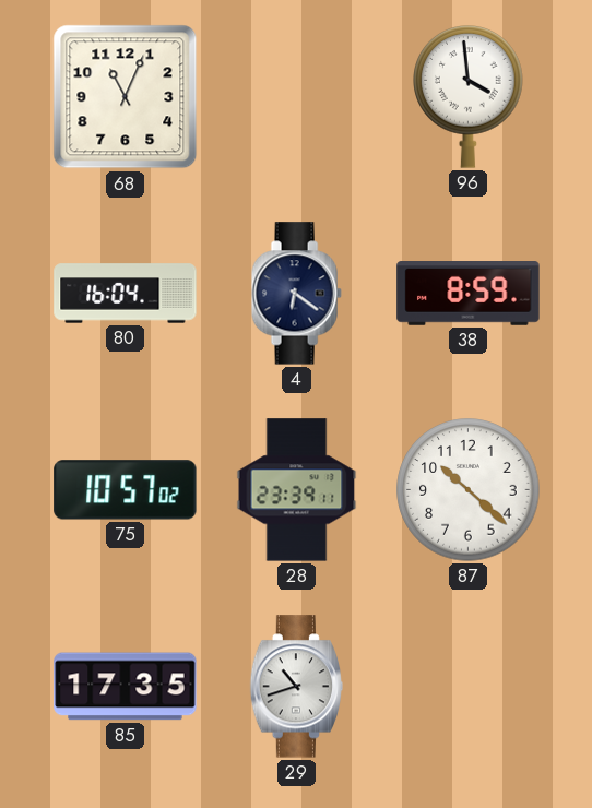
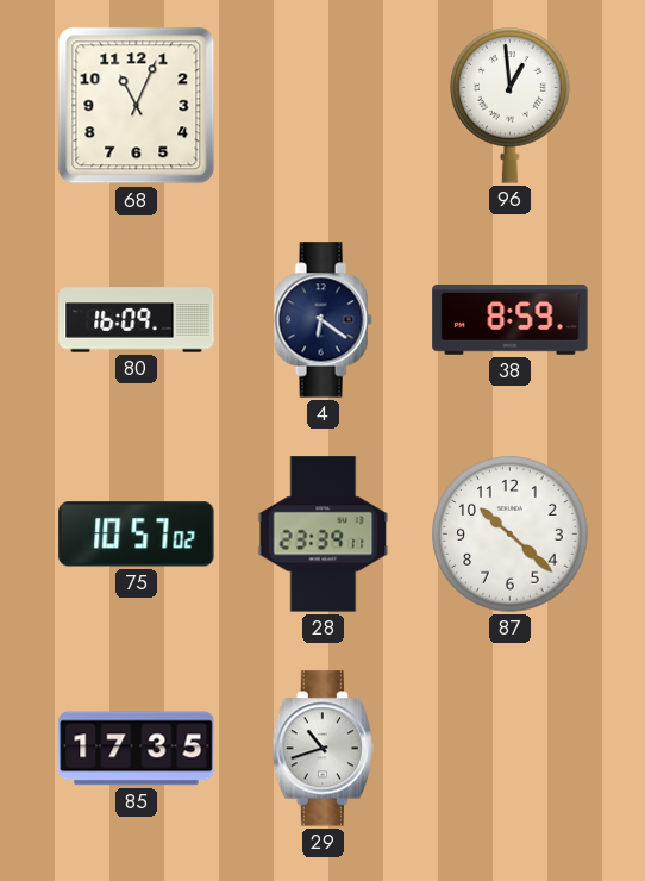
96: 3:59 -> 12:59 (511, 106)
80: 16:04 -> 16:09 (137, 320)
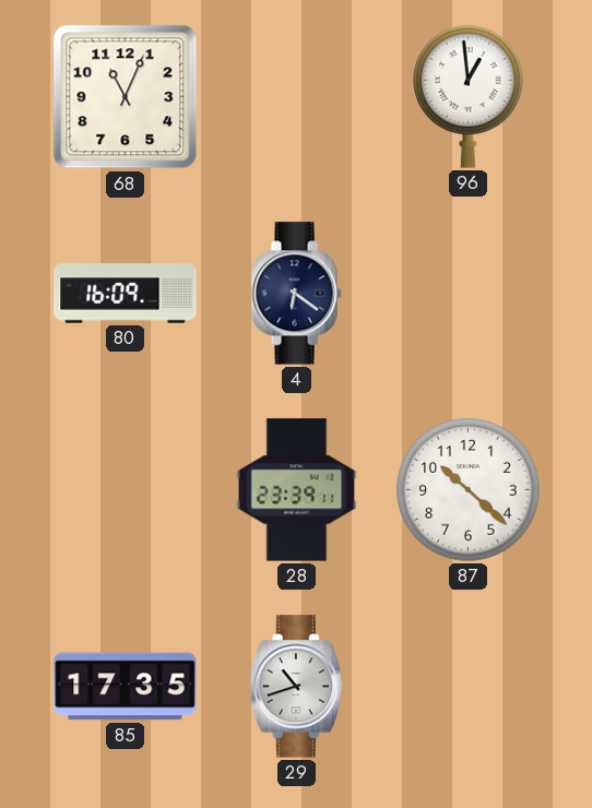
38: 8:59 -> none (511, 320)
75: 10:57 -> none (137, 535)
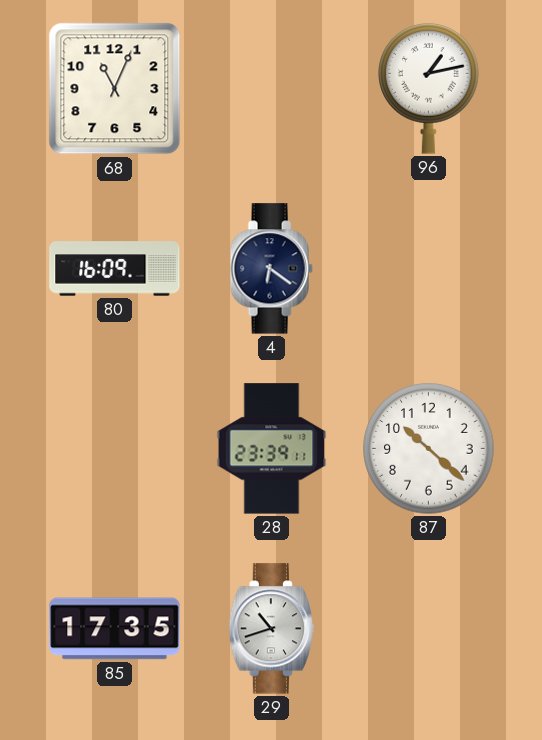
96: 12:59 -> 1:13 (429, 89)
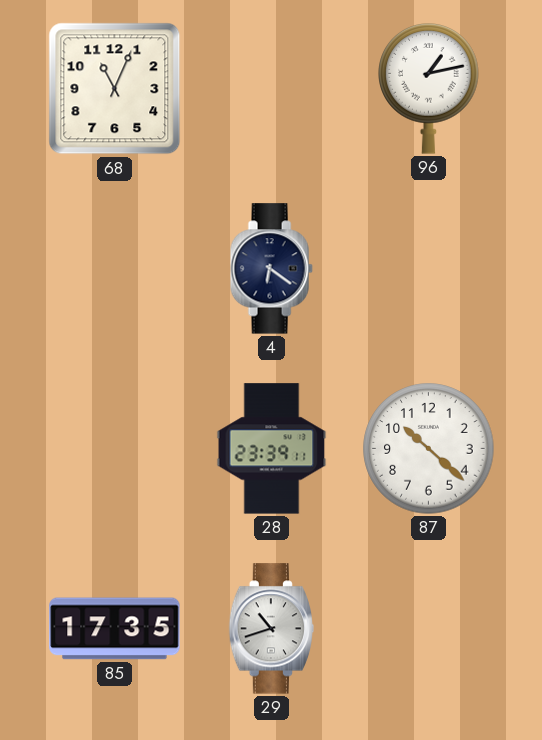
80: 16:09 -> none (115, 269)
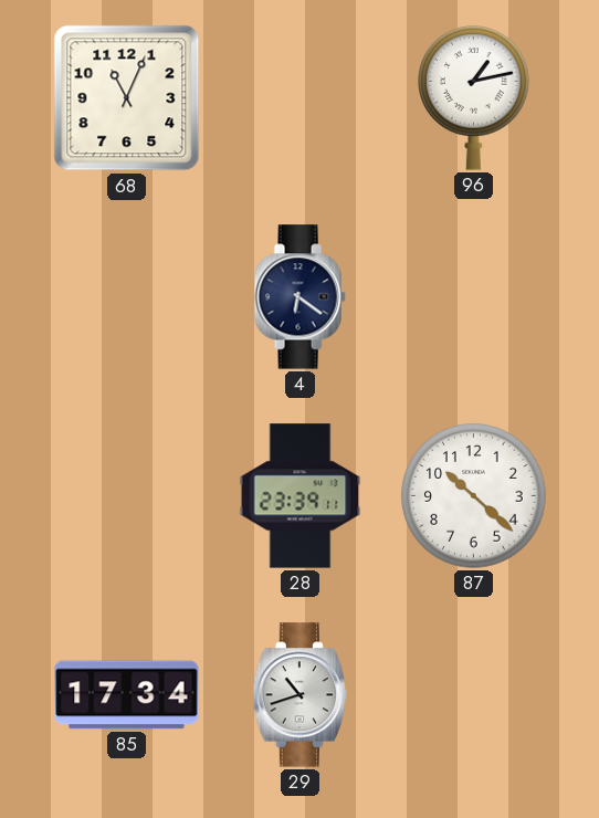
85: 17:35 -> 17:34 (127, 695)
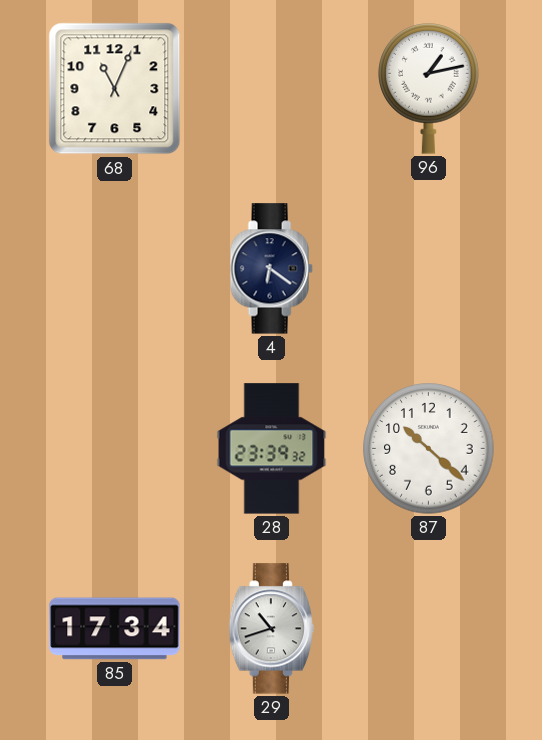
28: 23:39:11 -> 23:39:32 (272, 449)
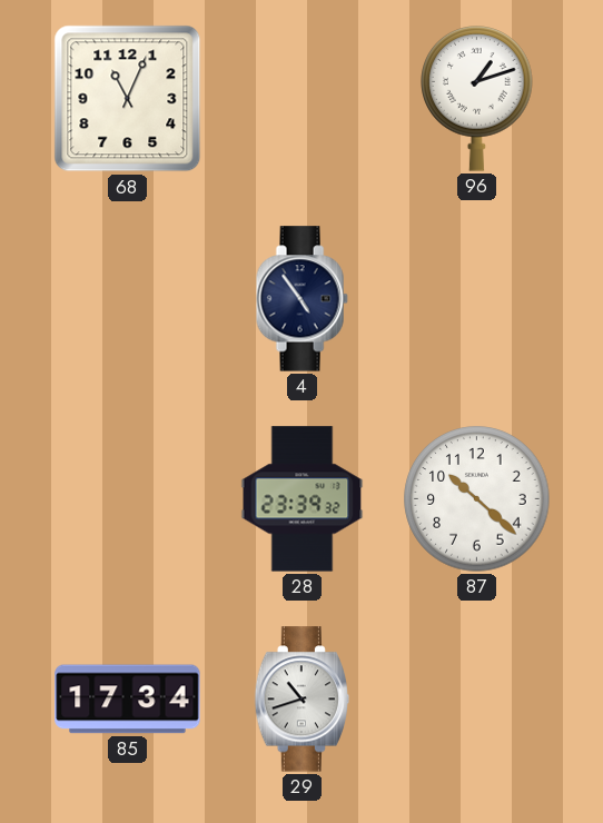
96: 1:13 -> 1:12 (477, 99)
4: 6:21 -> 4:54 (301, 299)
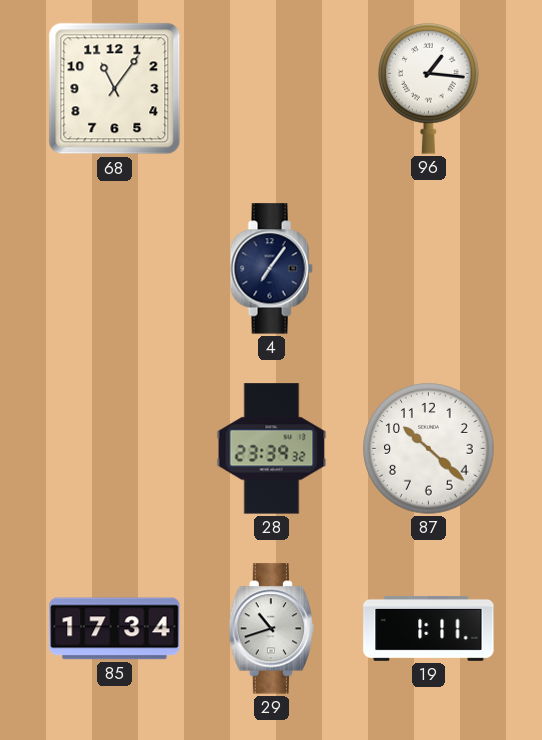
68: 11:04 -> 11:06 (115, 89)
96: 1:12 -> 1:16 (429, 89)
4: 4:54 -> 7:06 (271, 269)
19: none -> 1:11 (429, 628)
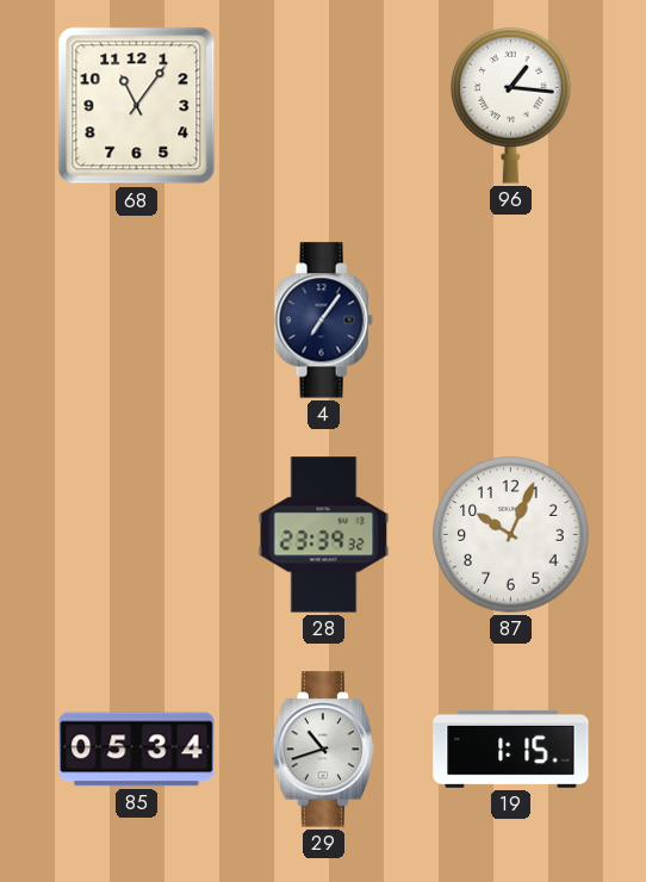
87: 10:22 -> 10:04 (511, 535)
85: 17:34 -> 05:34 (137, 750)
19: 1:11 -> 1:15 (511, 749)
